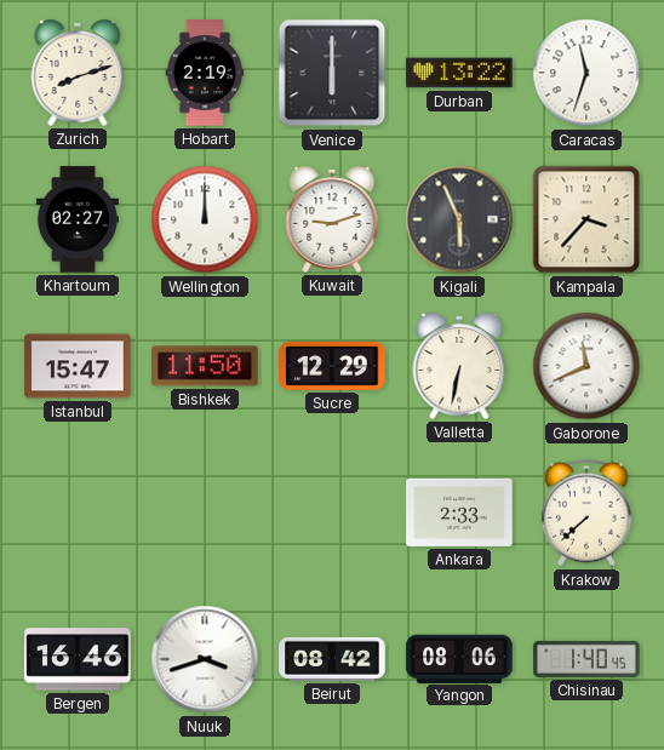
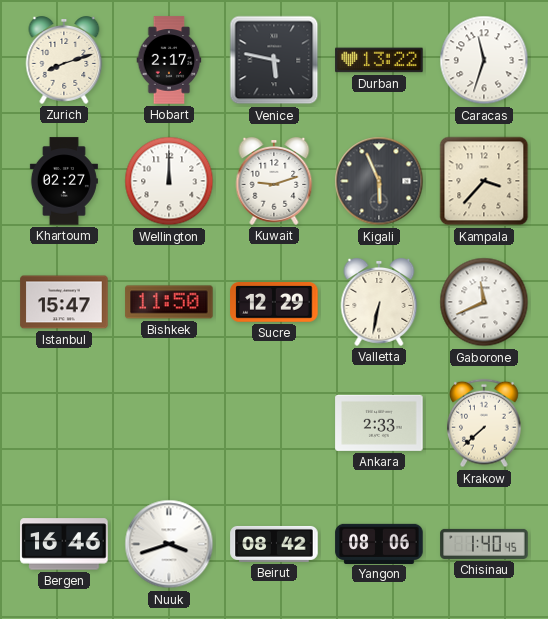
Hobart: 2:19 -> 2:17 (169, 60)
Venice: 6:00 -> 5:47 (274, 60)
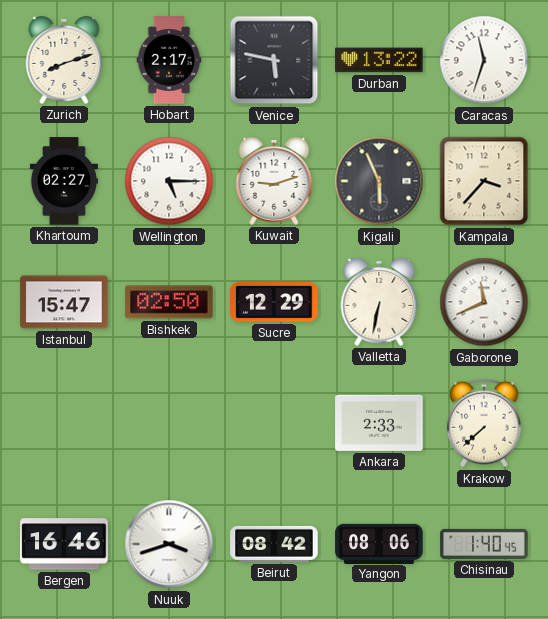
Wellington: 12:00 -> 5:15 (169, 181)
Bishkek: 11:50 -> 02:50 (169, 302)
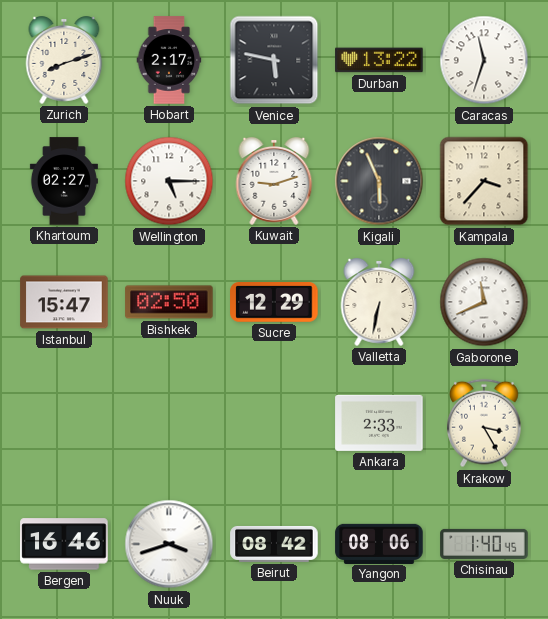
Krakow: 7:38 -> 3:25 (484, 423)
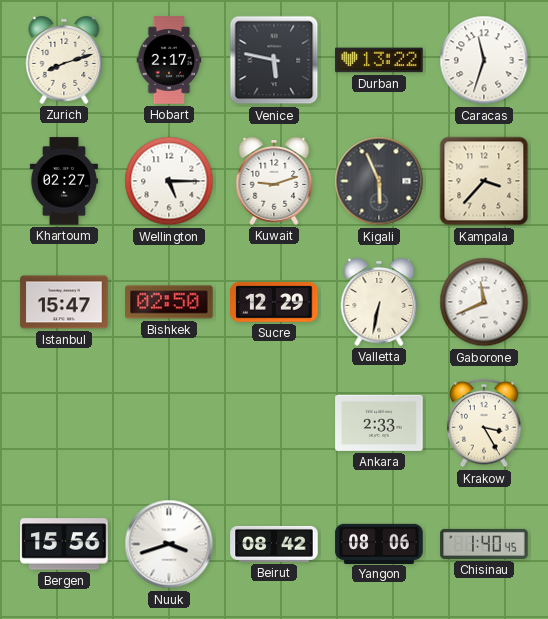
Bergen: 16:46 -> 15:56 (64, 544)
